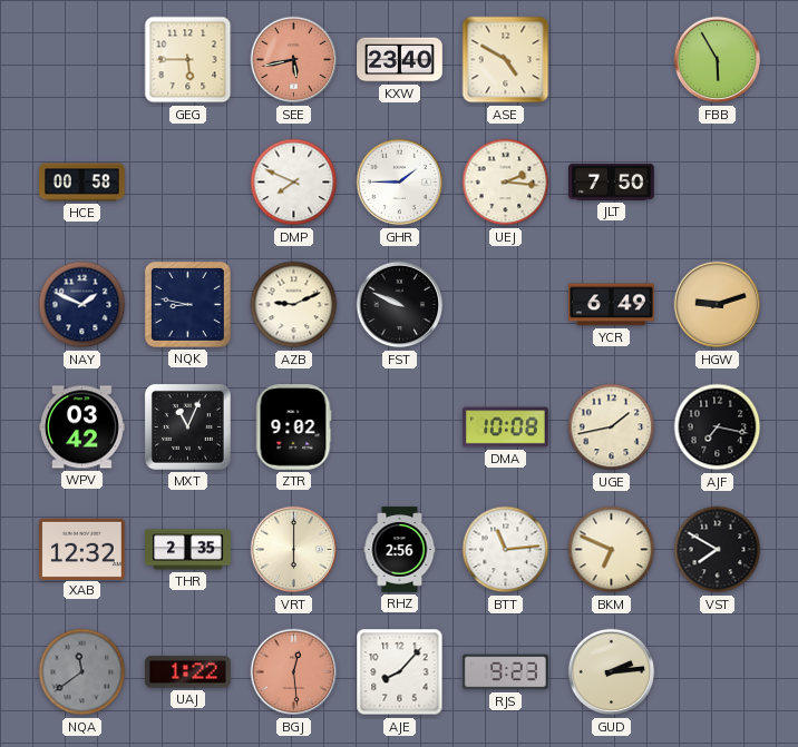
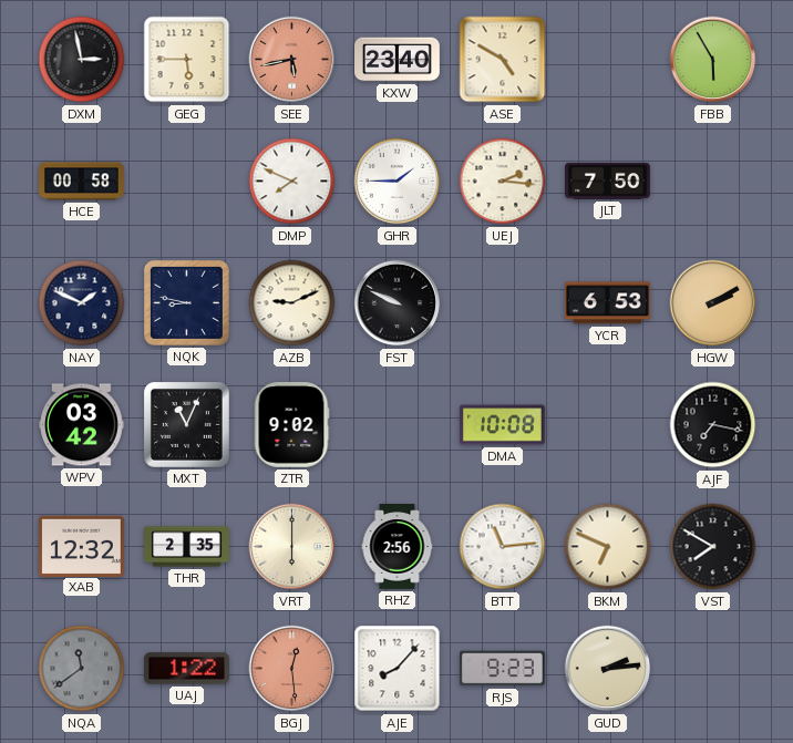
DXM: none -> 2:58 (82, 60)
YCR: 6:49 -> 6:53 (608, 303)
HGW: 9:12 -> 2:10 (713, 303)
UGE: 1:43 -> none (612, 427)
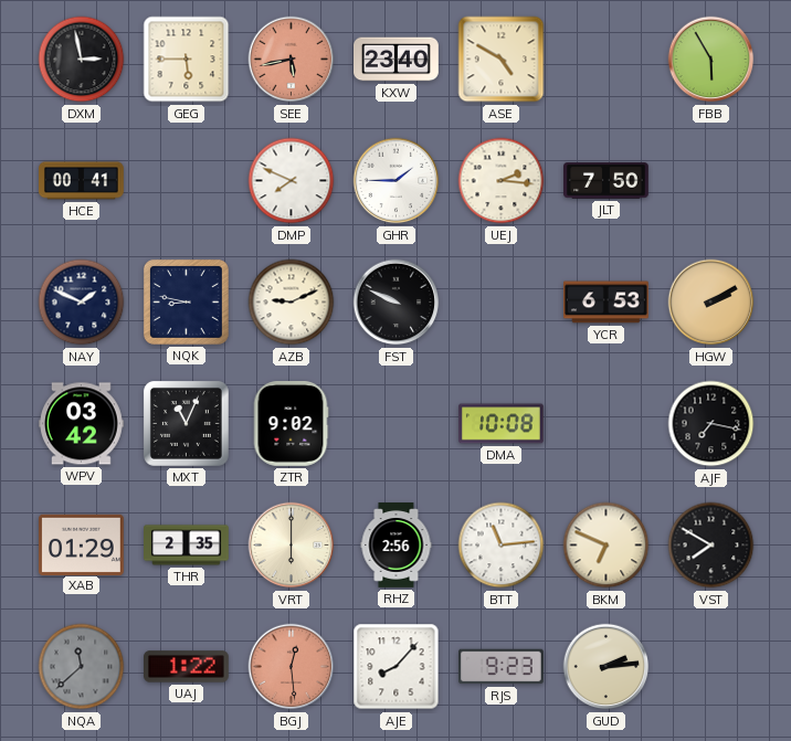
HCE: 00:58 -> 00:41 (82, 181)
XAB: 12:32 -> 01:29 (82, 544)
NQA: 11:39 -> 11:38 (82, 667)
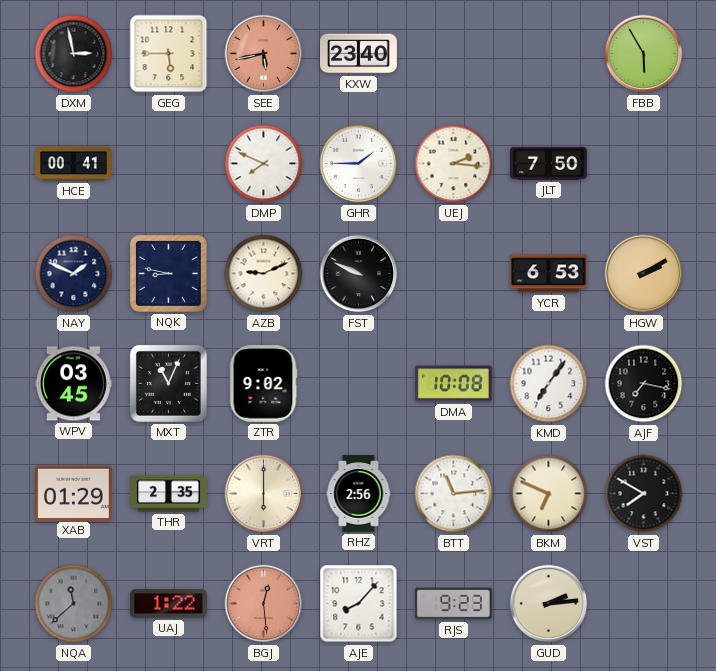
ASE: 4:50 -> none (502, 60)
WPV: 03:42 -> 03:45 (74, 384)
KMD: none -> 7:06 (549, 384)
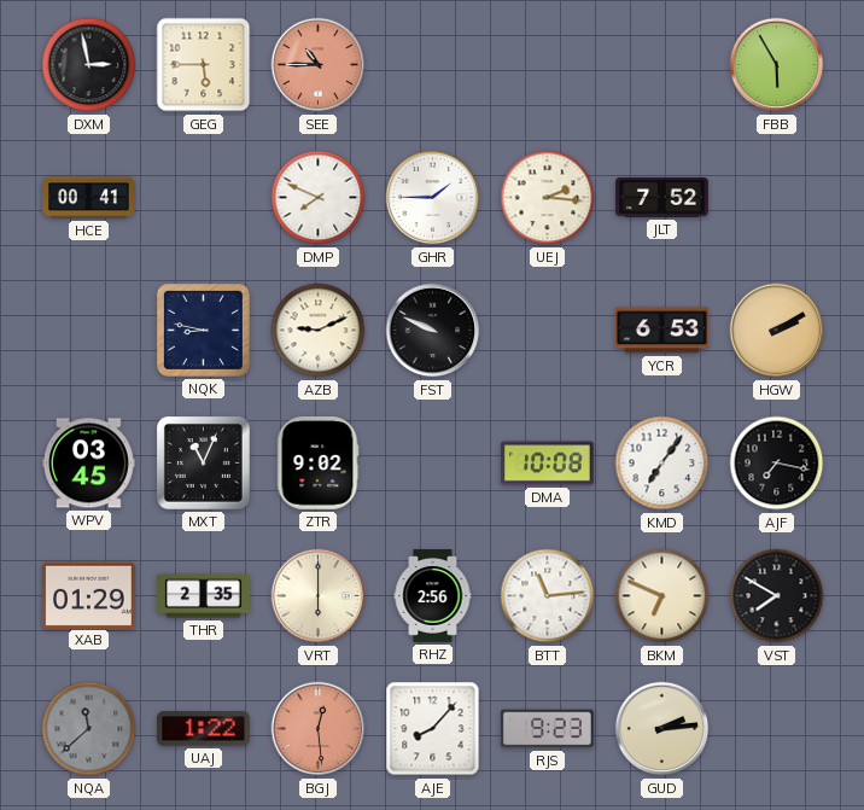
SEE: 5:43 -> 10:45 (319, 65)
KXW: 23:40 -> none (359, 54)
JLT: 7:50 -> 7:52 (662, 198)
NAY: 1:49 -> none (74, 274)
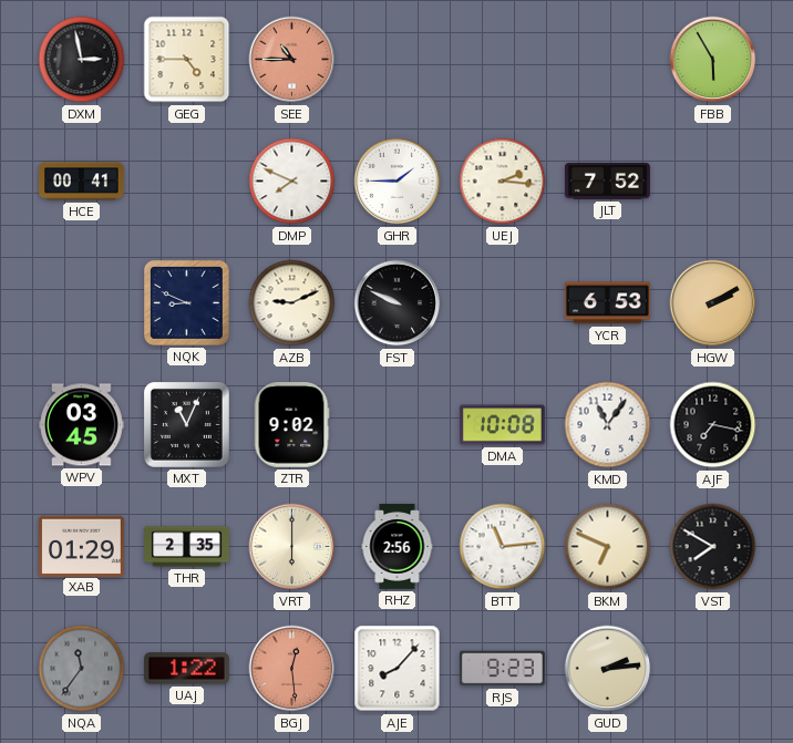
GEG: 5:45 -> 4:45 (187, 60)
NQK: 8:47 -> 8:49 (186, 302)
KMD: 7:06 -> 11:06 (608, 425)
NQA: 11:38 -> 11:36 (82, 669)
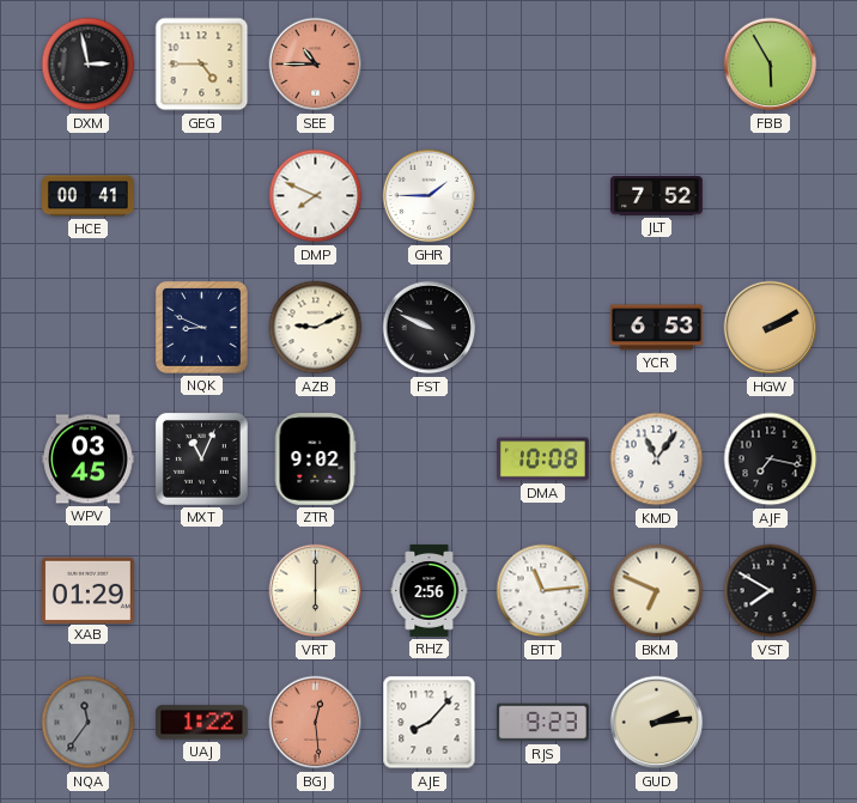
UEJ: 2:16 -> none (503, 182)
THR: 2:35 -> none (187, 547)
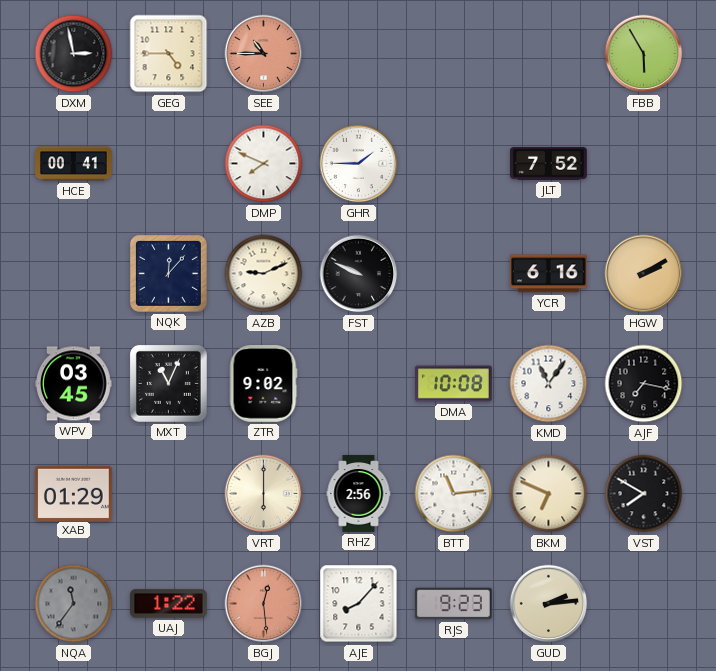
NQK: 8:49 -> 12:07 (168, 273)
YCR: 6:53 -> 6:16 (549, 274)
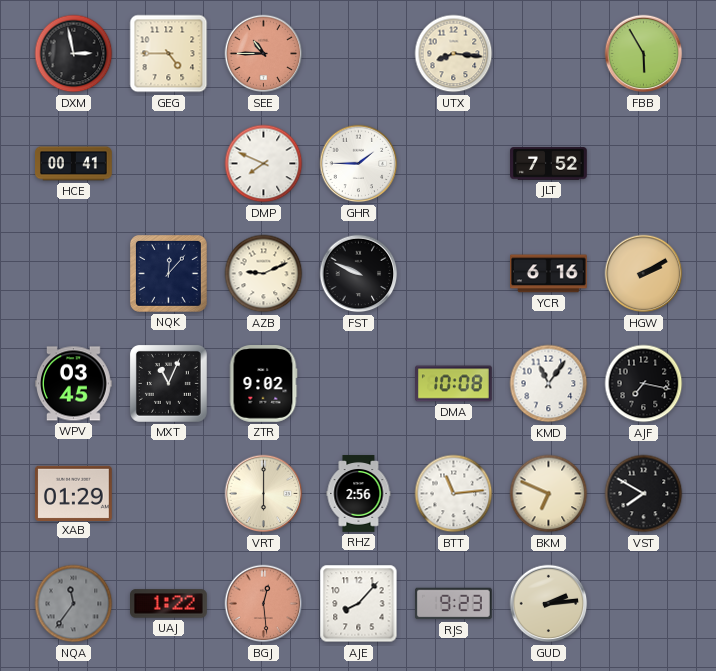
UTX: none -> 8:16 (454, 54)
